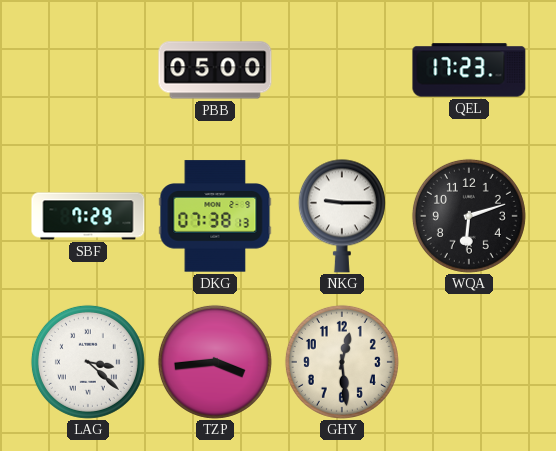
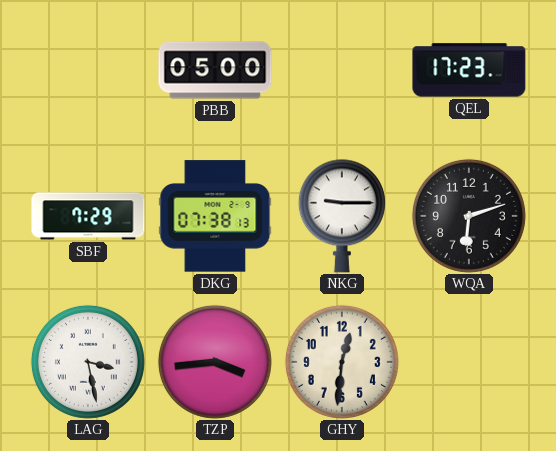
LAG: 3:22 -> 3:28 (88, 362)
GHY: 12:29 -> 12:31 (342, 362)
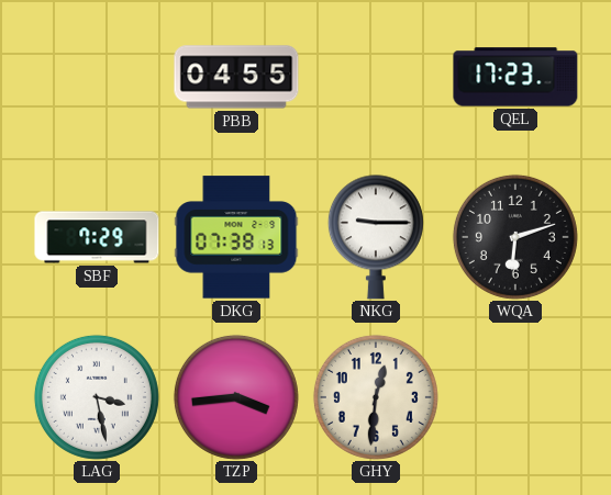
PBB: 05:00 -> 04:55 (236, 77)
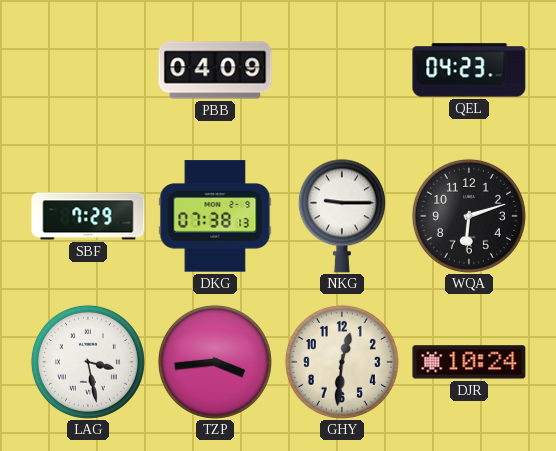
PBB: 04:55 -> 04:09 (215, 70)
QEL: 17:23 -> 04:23 (469, 70)
DJR: none -> 10:24 (469, 362)
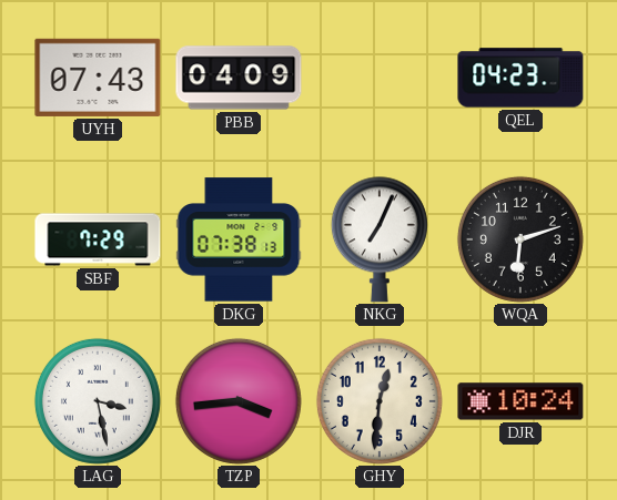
UYH: none -> 07:43 (98, 78)
NKG: 9:15 -> 7:04 (380, 239)
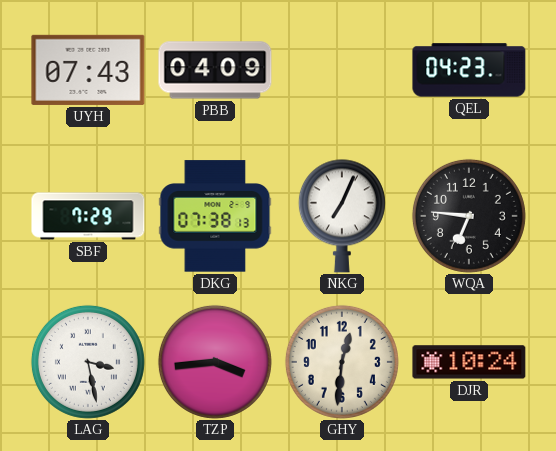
WQA: 6:12 -> 6:46 (469, 216)
